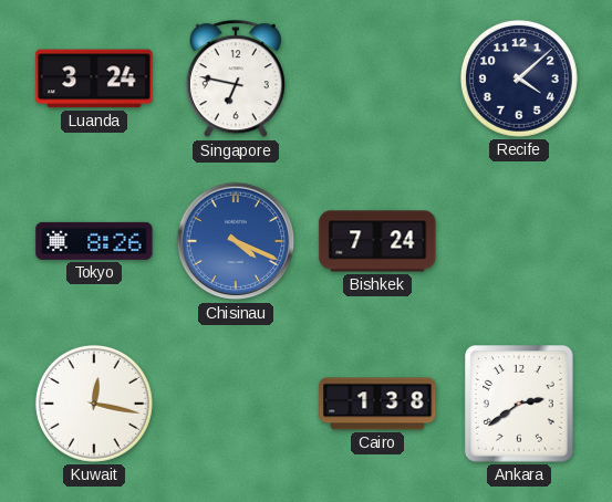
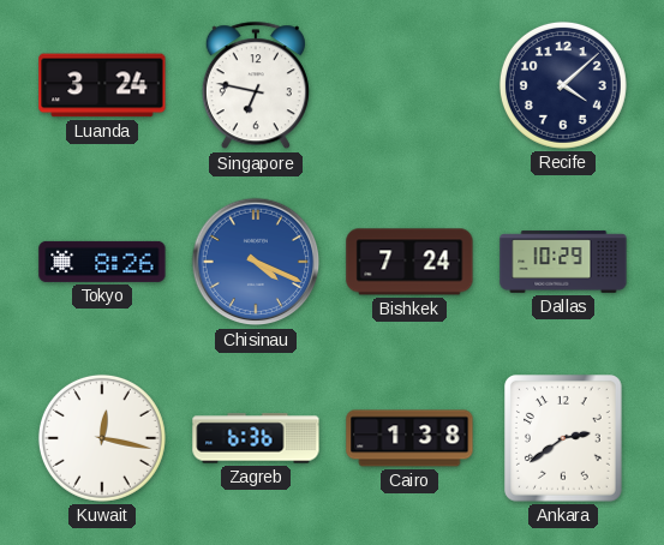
Dallas: none -> 10:29 (563, 262)
Zagreb: none -> 6:36 (256, 438)
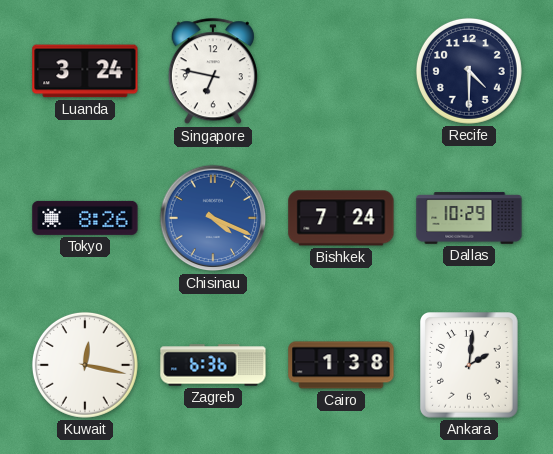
Recife: 4:08 -> 4:30 (469, 71)
Ankara: 2:39 -> 2:01 (470, 365)
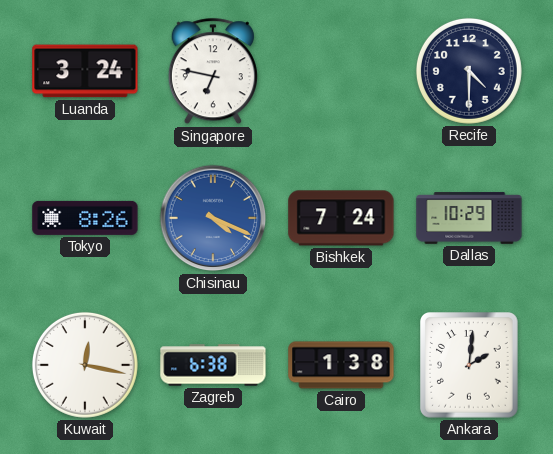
Zagreb: 6:36 -> 6:38 (213, 365)
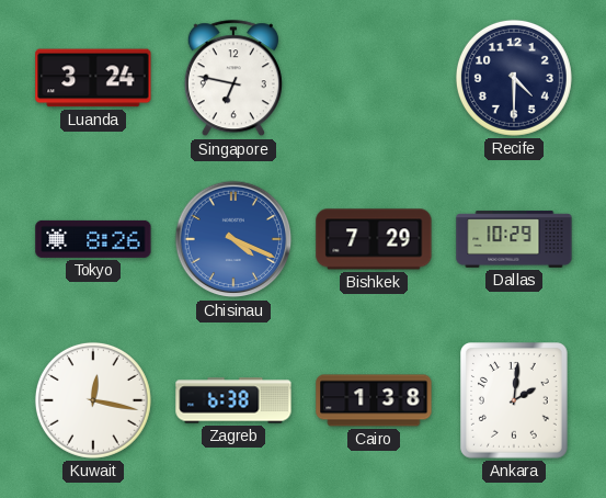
Bishkek: 7:24 -> 7:29 (374, 239)
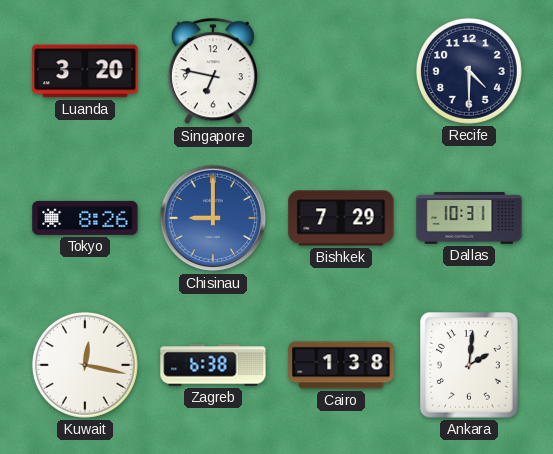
Luanda: 3:24 -> 3:20 (85, 71)
Chisinau: 4:19 -> 9:00 (213, 218)
Dallas: 10:29 -> 10:31 (469, 218)
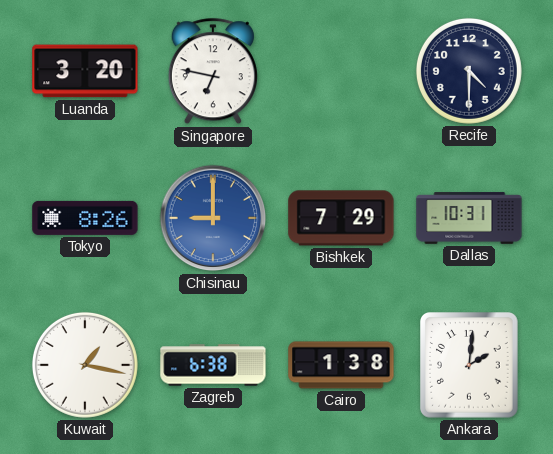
Kuwait: 12:17 -> 1:17 (85, 365)
